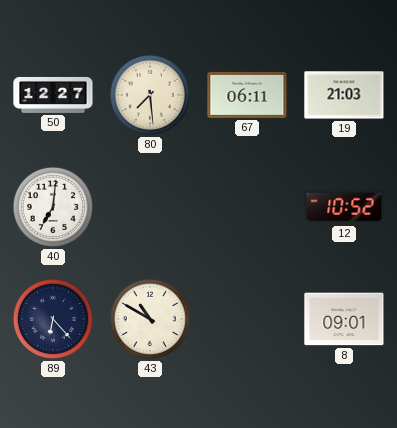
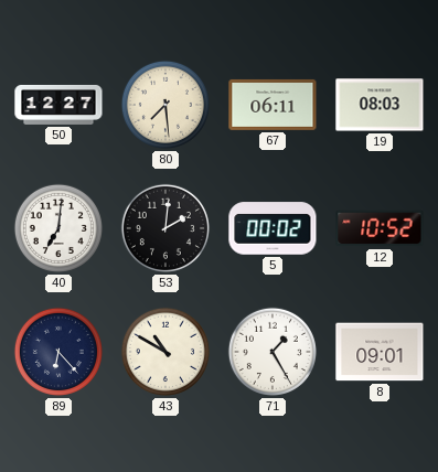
19: 21:03 -> 08:03 (380, 105)
53: none -> 2:01 (165, 228)
5: none -> 00:02 (273, 228)
71: none -> 1:25 (273, 352)
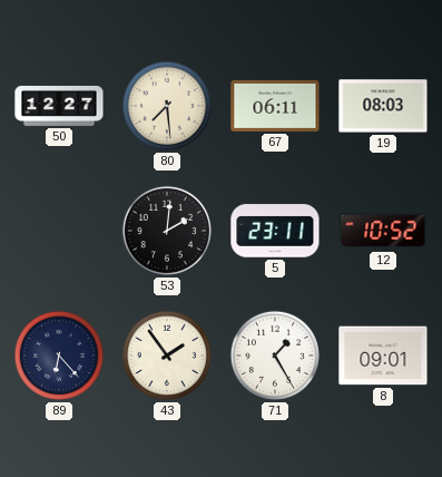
40: 7:01 -> none (58, 228)
5: 00:02 -> 23:11 (275, 231)
43: 10:50 -> 1:54 (167, 356)
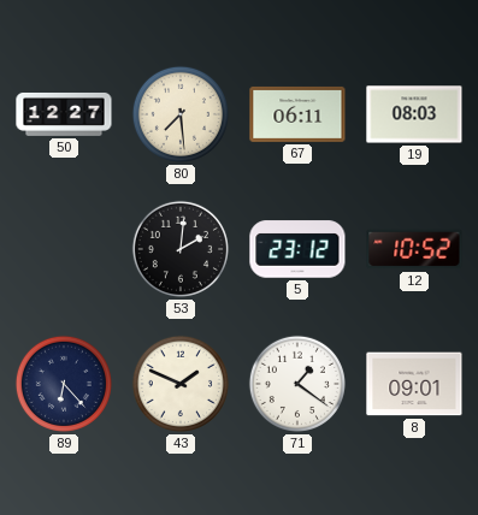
5: 23:11 -> 23:12 (297, 249)
43: 1:54 -> 1:49 (181, 384)
71: 1:25 -> 1:21 (297, 384)
